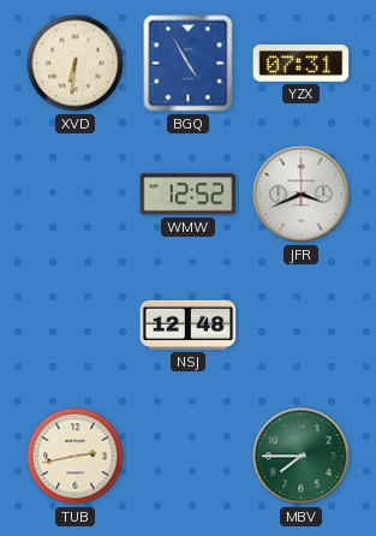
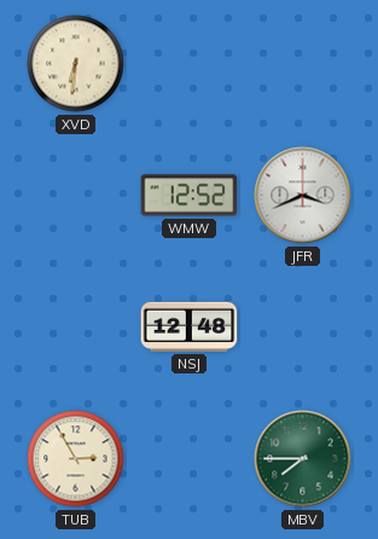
BGQ: 4:55 -> none (189, 64)
YZX: 07:31 -> none (302, 64)
TUB: 2:43 -> 2:55 (76, 459)
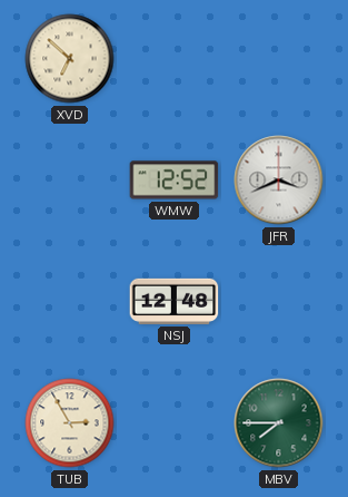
XVD: 6:31 -> 6:52 (70, 59)
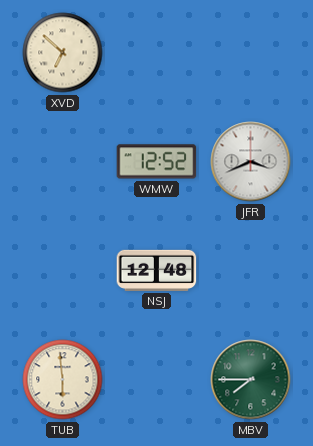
TUB: 2:55 -> 5:59 (63, 380)
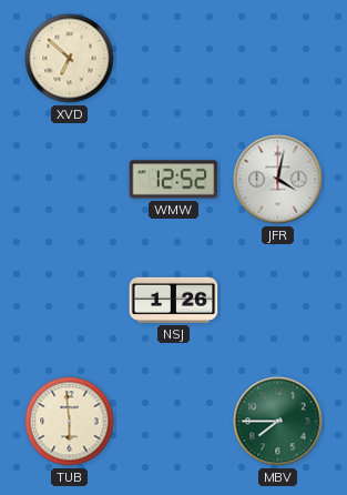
JFR: 3:41 -> 4:02 (278, 180)
NSJ: 12:48 -> 1:26 (174, 300)
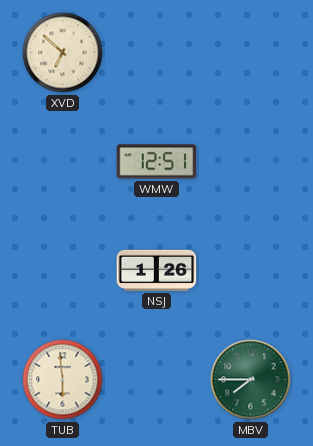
WMW: 12:52 -> 12:51 (157, 162)
JFR: 4:02 -> none (278, 180)
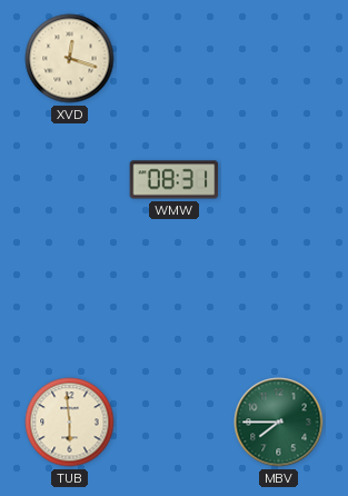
XVD: 6:52 -> 12:18 (70, 59)
WMW: 12:51 -> 08:31 (175, 180)
NSJ: 1:26 -> none (157, 270)
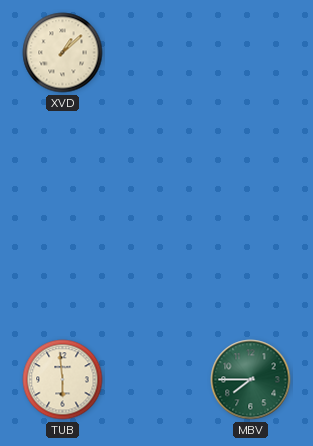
XVD: 12:18 -> 1:08 (63, 53)
WMW: 08:31 -> none (175, 180)
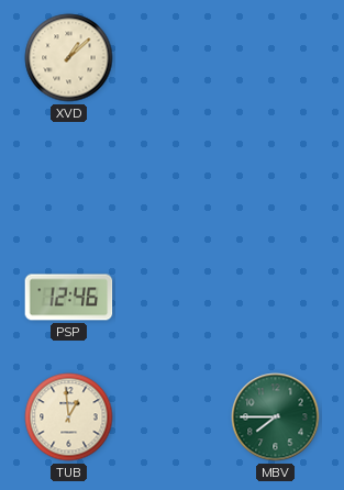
PSP: none -> 12:46 (69, 298)
TUB: 5:59 -> 12:59 (69, 417)
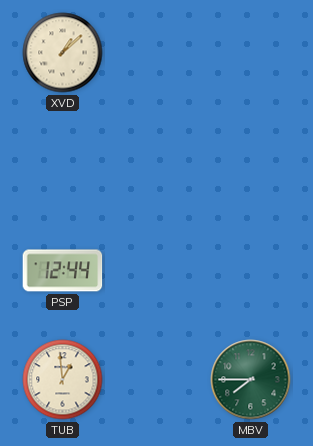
PSP: 12:46 -> 12:44 (63, 271)
